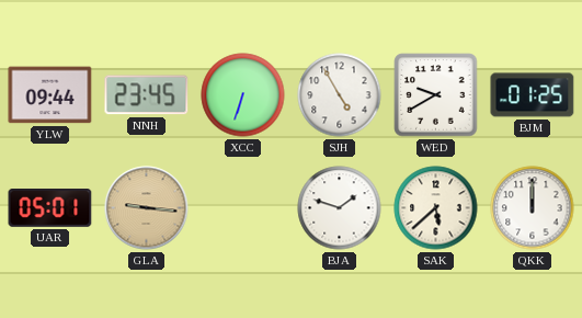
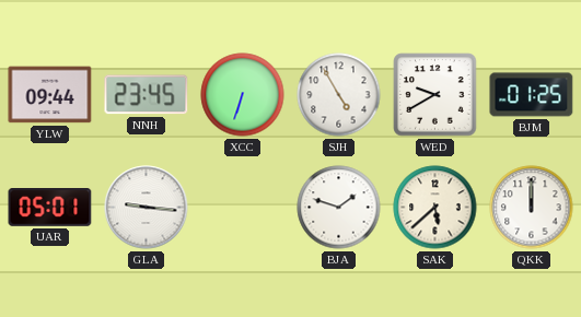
GLA dial: champagne -> white (147, 208)
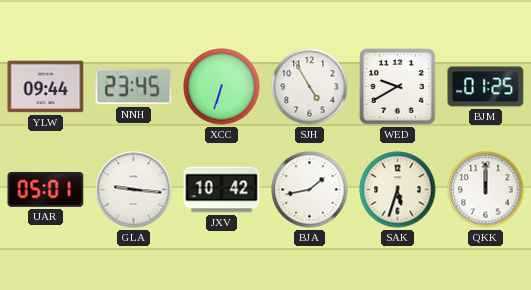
JXV: none -> 10:42 (222, 190)
BJA: 1:48 -> 1:43 (310, 190)
SAK: 5:38 -> 5:33 (398, 190)
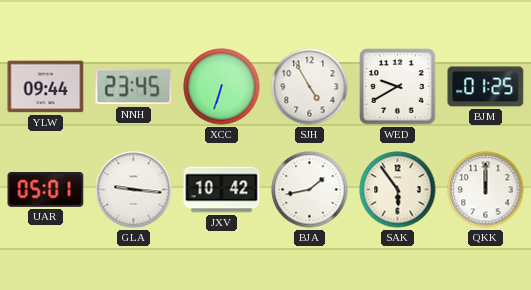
SAK: 5:33 -> 5:54 (398, 190)
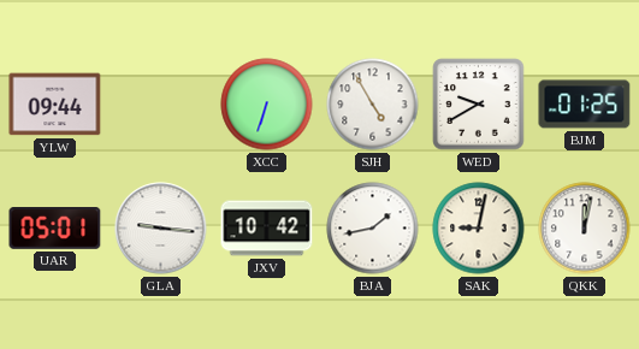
NNH: 23:45 -> none (134, 87)
SAK: 5:54 -> 9:02 (479, 229)
QKK: 12:00 -> 12:02 (585, 229)
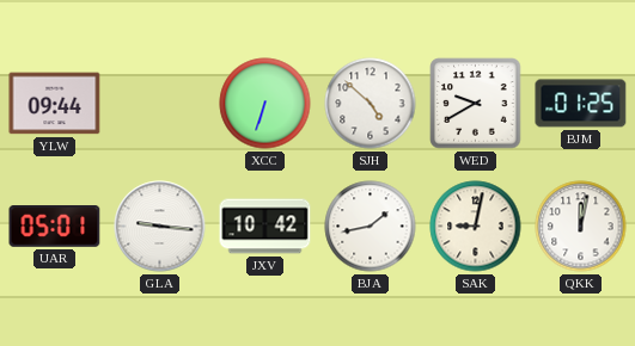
SJH: 4:55 -> 4:52 (371, 104)
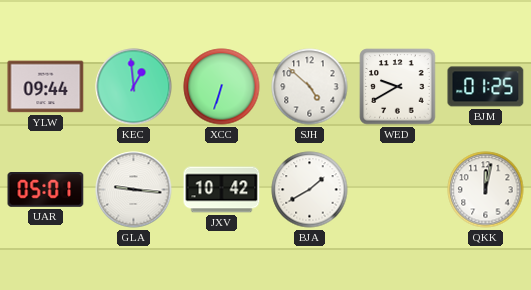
KEC: none -> 12:59 (134, 87)
BJA: 1:43 -> 1:40 (310, 190)
SAK: 9:02 -> none (476, 227)
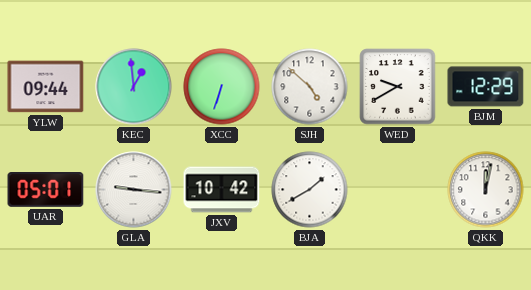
BJM: 01:25 -> 12:29 (486, 87)
